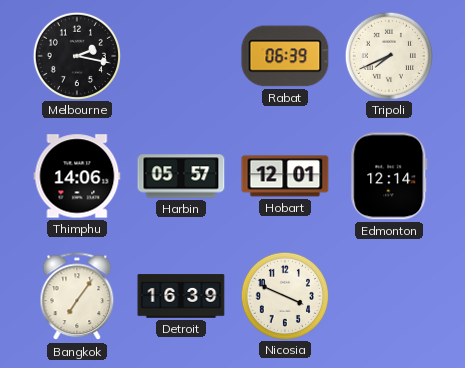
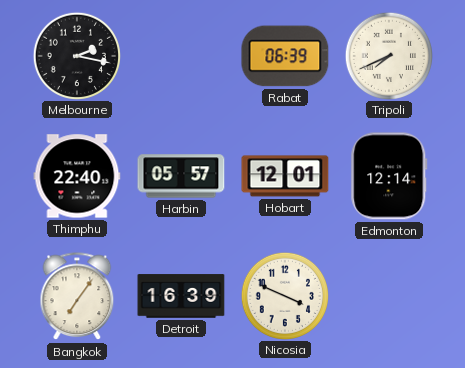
Thimphu: 14:06 -> 22:40 (77, 176)
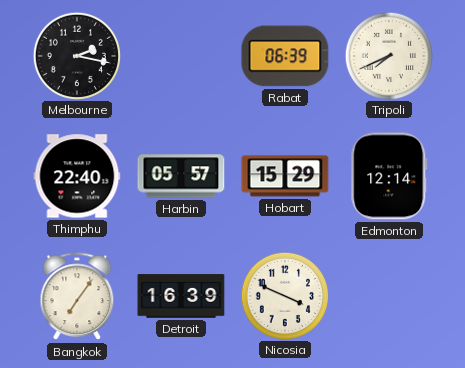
Hobart: 12:01 -> 15:29 (285, 176)
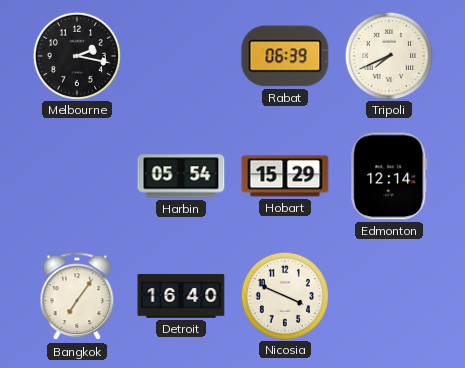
Thimphu: 22:40 -> none (77, 176)
Harbin: 05:57 -> 05:54 (181, 176)
Detroit: 16:39 -> 16:40 (181, 296)
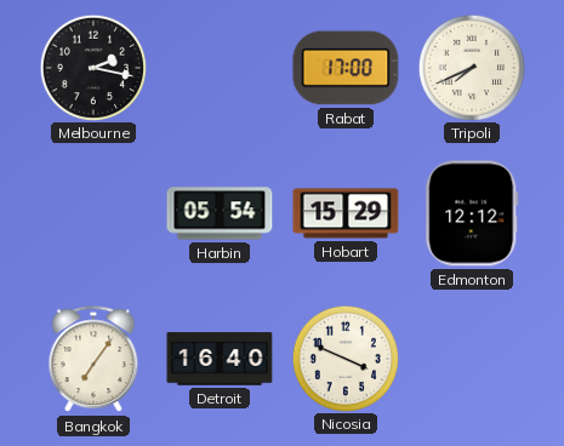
Rabat: 06:39 -> 17:00 (346, 68)
Edmonton: 12:14 -> 12:12 (472, 213)
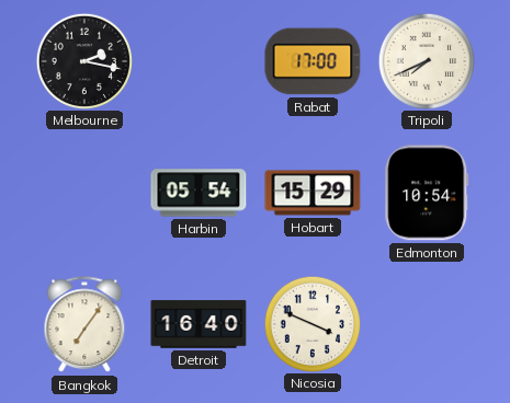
Edmonton: 12:12 -> 10:54 (427, 193)
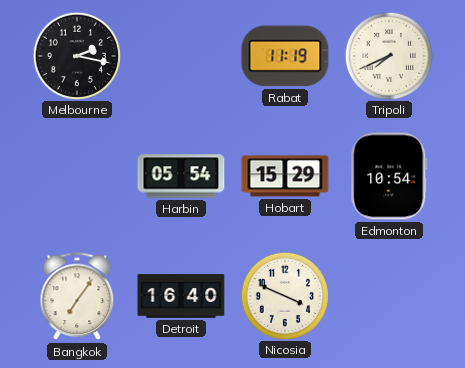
Rabat: 17:00 -> 11:19 (285, 56)
